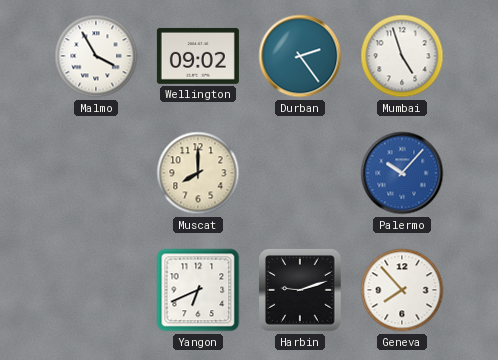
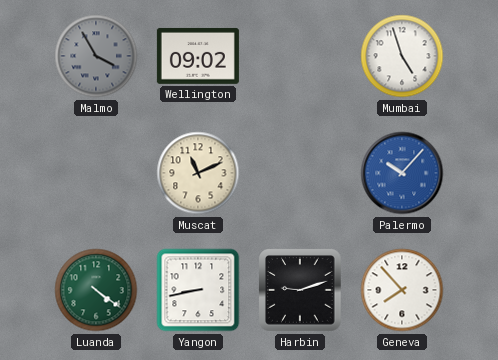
Malmo dial: white -> grey (96, 56)
Durban: 2:24 -> none (300, 56)
Muscat: 8:00 -> 11:11 (198, 173)
Luanda: none -> 4:21 (96, 290)
Yangon: 6:41 -> 8:43 (198, 290)
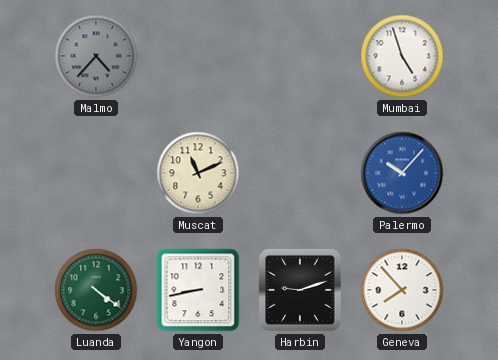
Malmo: 3:55 -> 4:37 (96, 56)
Wellington: 09:02 -> none (198, 56)
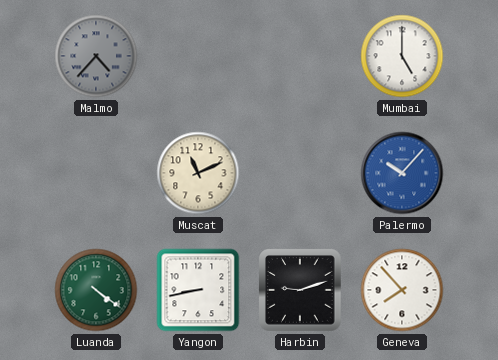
Mumbai: 4:57 -> 5:00 (402, 56)
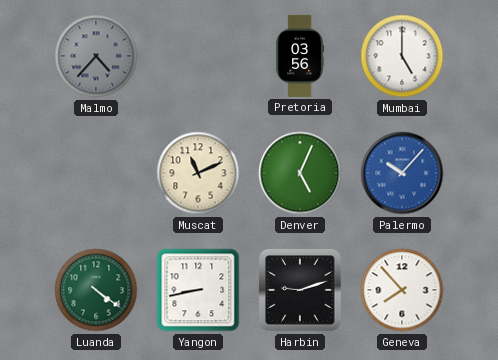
Pretoria: none -> 03:56 (300, 56)
Denver: none -> 5:04 (300, 173)
